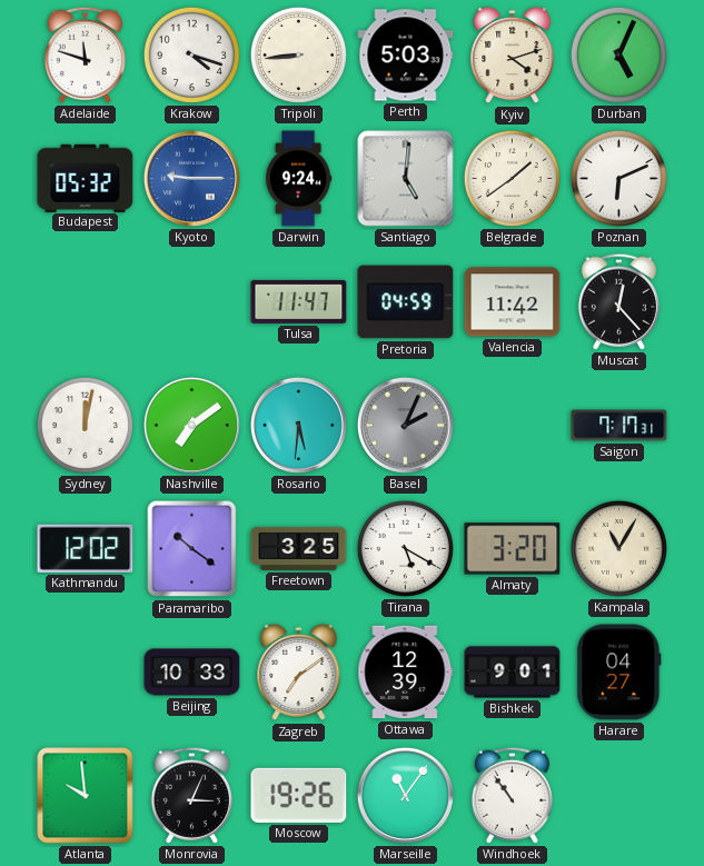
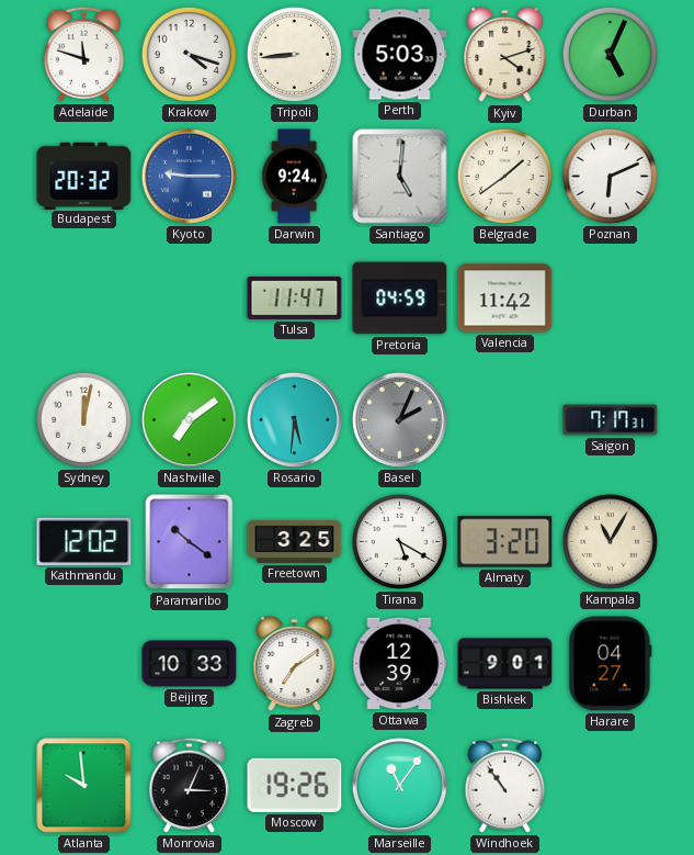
Budapest: 05:32 -> 20:32 (84, 176)
Muscat: 12:23 -> none (618, 301)
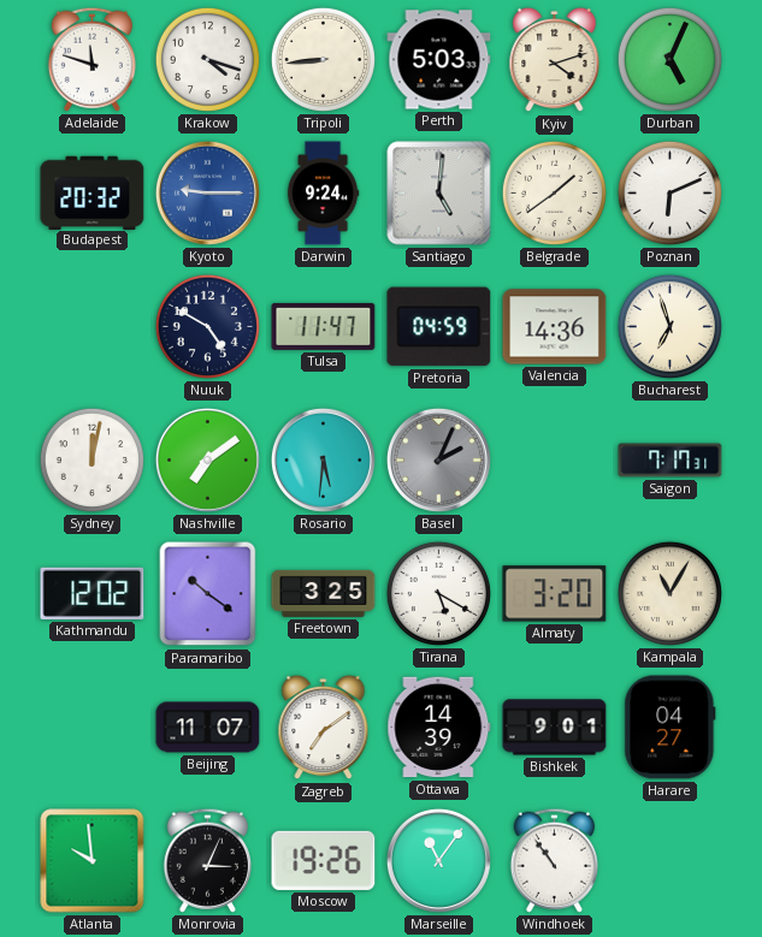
Nuuk: none -> 4:50 (207, 326)
Valencia: 11:42 -> 14:36 (555, 327)
Bucharest: none -> 6:57 (669, 326)
Beijing: 10:33 -> 11:07 (208, 728)
Ottawa: 12:39 -> 14:39 (439, 728)
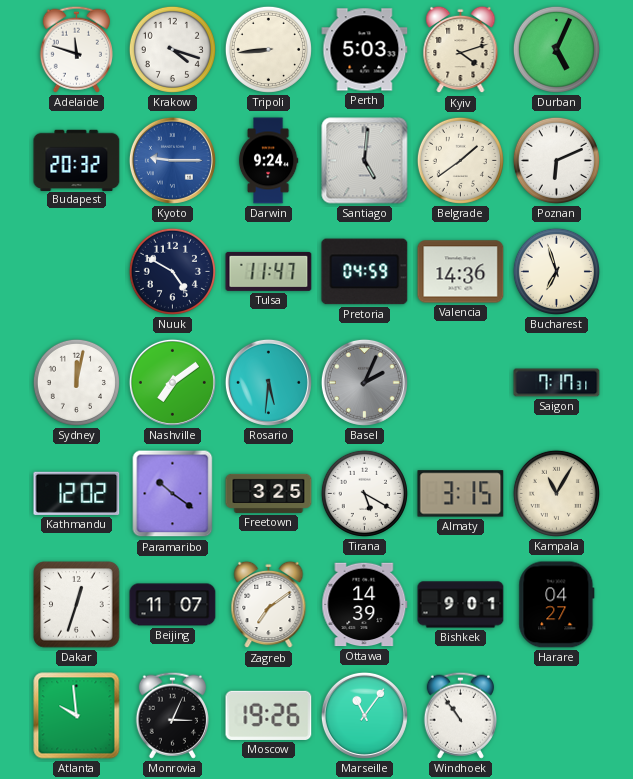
Almaty: 3:20 -> 3:15 (461, 494)
Dakar: none -> 12:33 (77, 605)
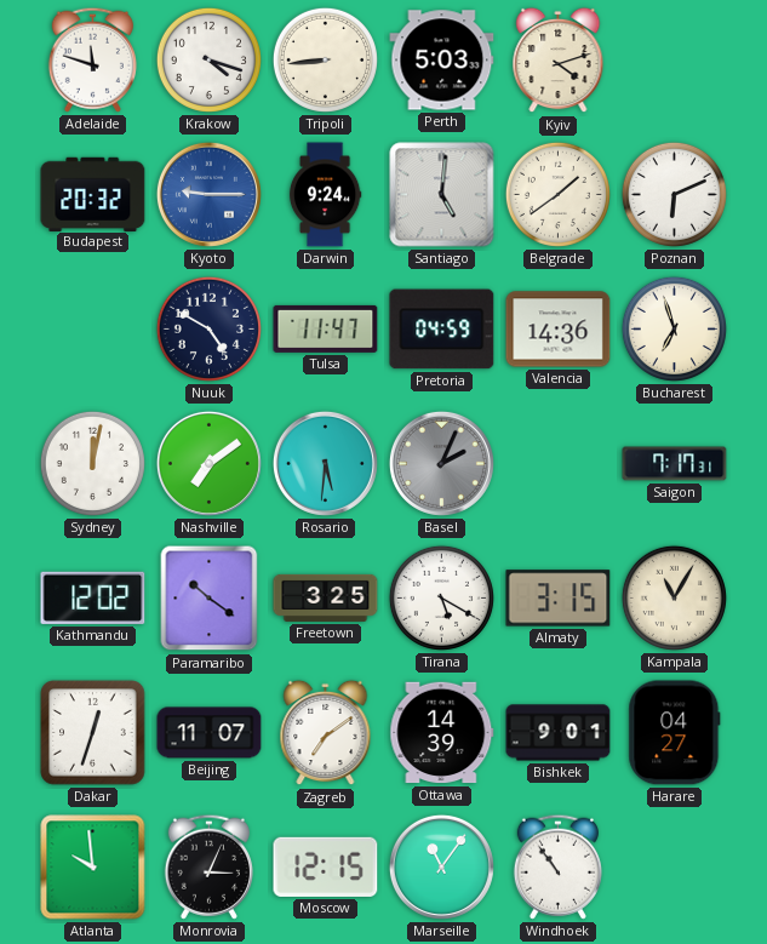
Durban: 5:04 -> none (556, 49)
Moscow: 19:26 -> 12:15 (326, 866)
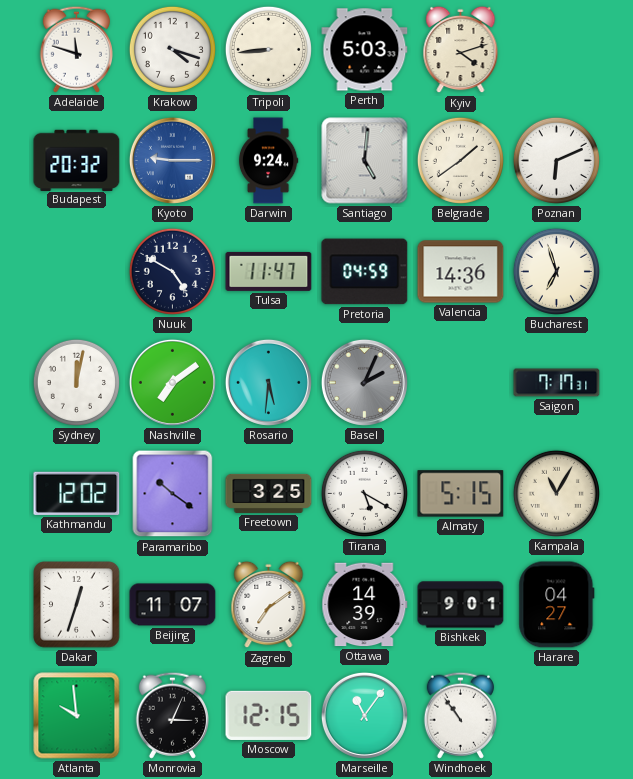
Almaty: 3:15 -> 5:15 (461, 494)
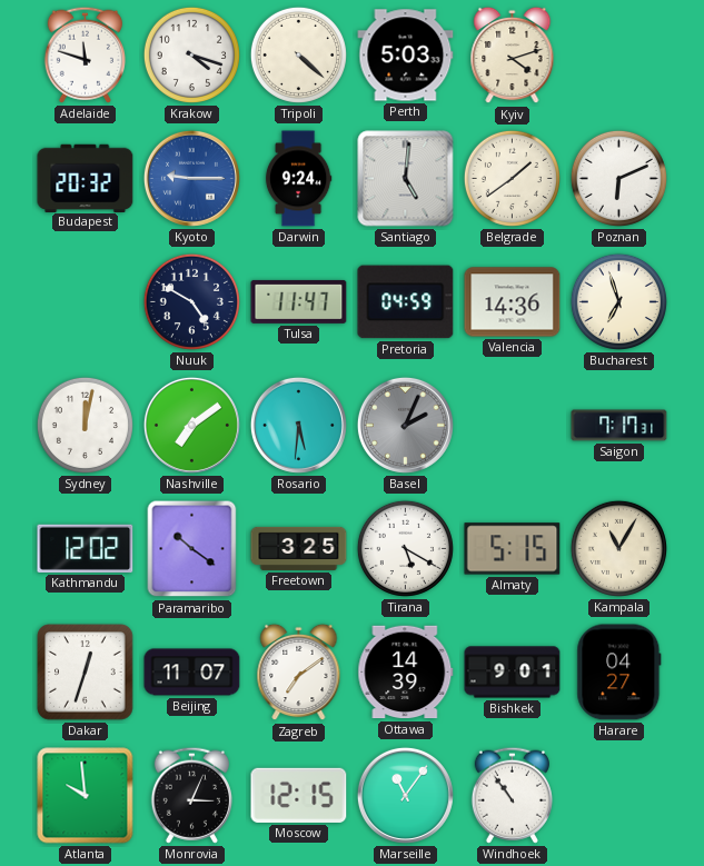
Tripoli: 8:44 -> 4:22 (298, 54)
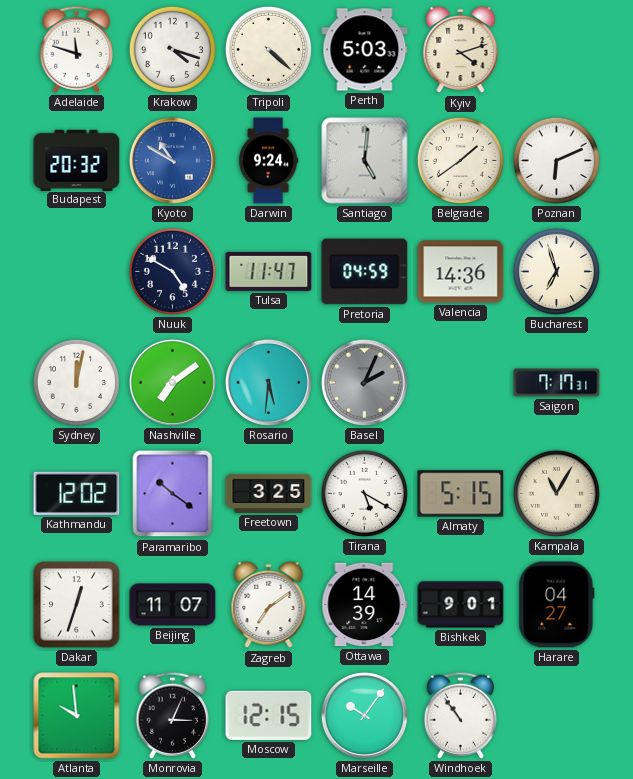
Kyoto: 9:15 -> 10:50 (172, 160)
Marseille: 11:06 -> 10:06 (364, 715)
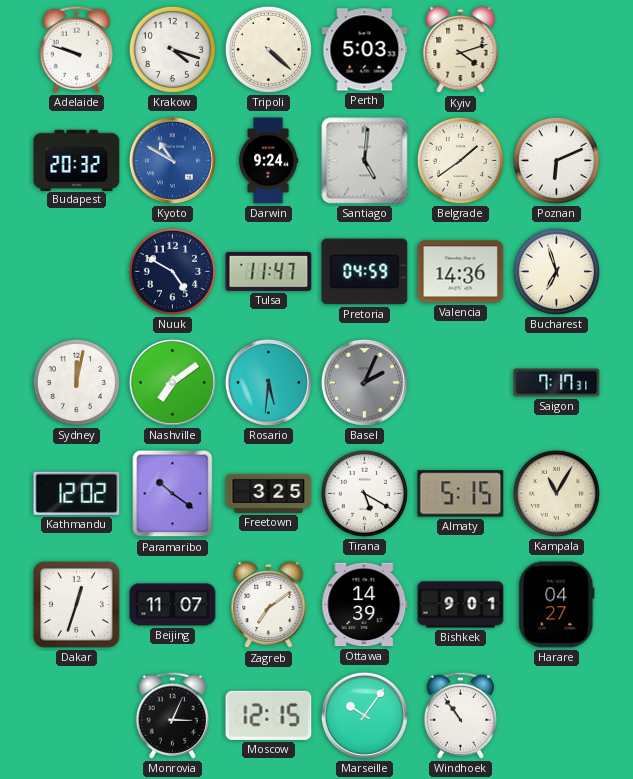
Adelaide: 11:48 -> 9:48 (76, 49)
Atlanta: 9:59 -> none (77, 716)
